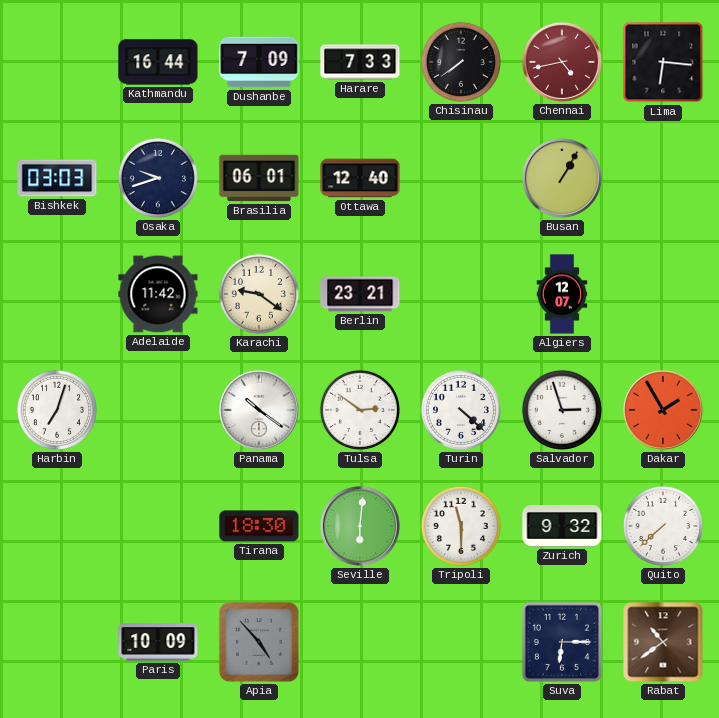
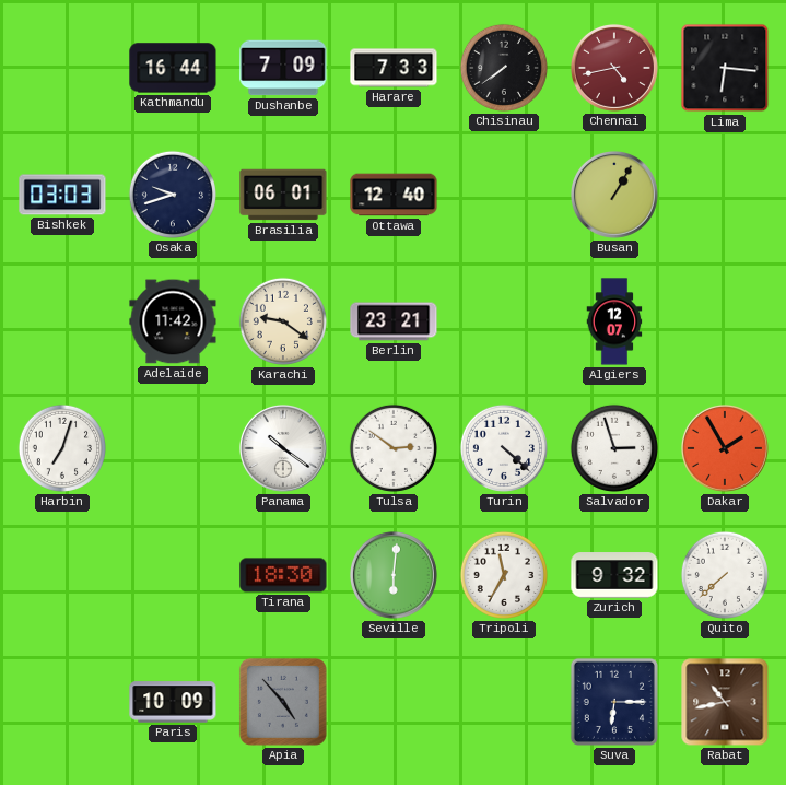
Tripoli: 11:30 -> 11:35 (504, 575)
Rabat: 10:39 -> 10:43 (725, 702)
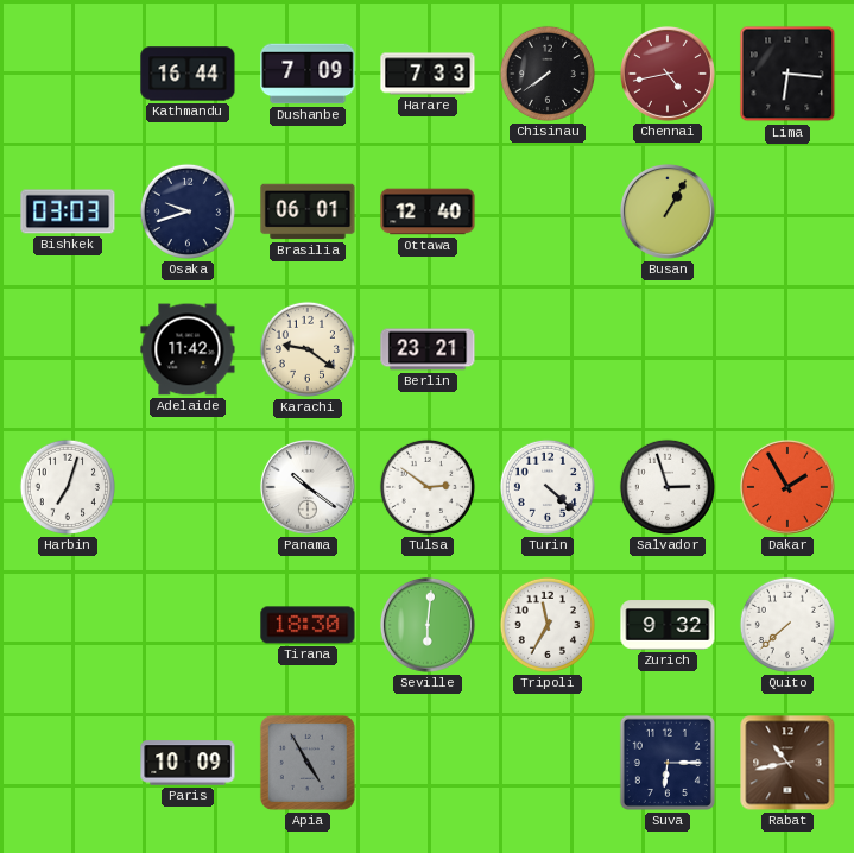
Algiers: 12:07 -> none (614, 321)
Apia: 4:53 -> 4:55 (308, 763)
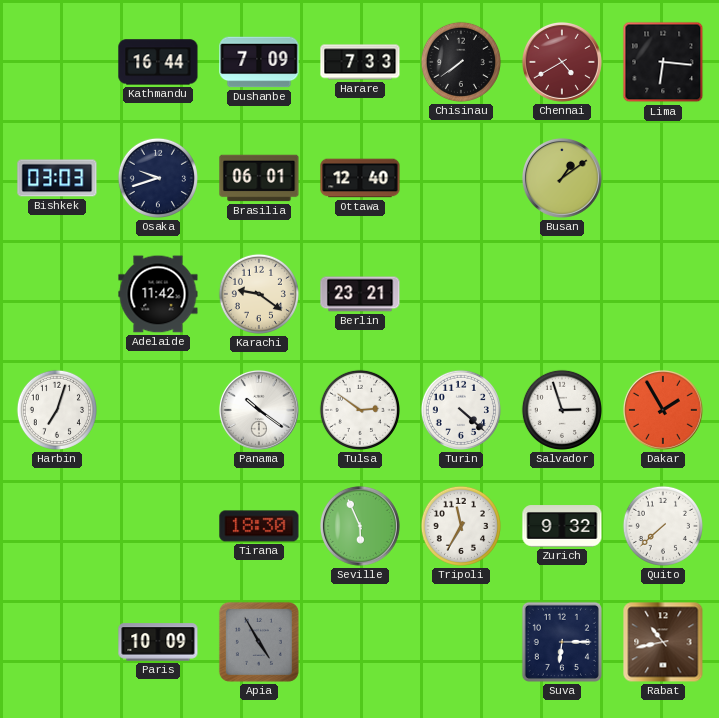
Chennai: 4:43 -> 4:40 (562, 62)
Busan: 1:05 -> 1:09 (562, 178)
Seville: 6:01 -> 5:56 (360, 526)
